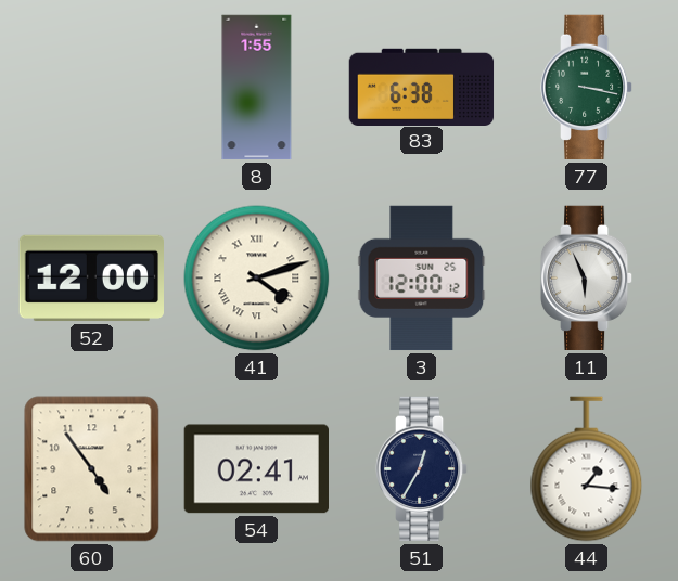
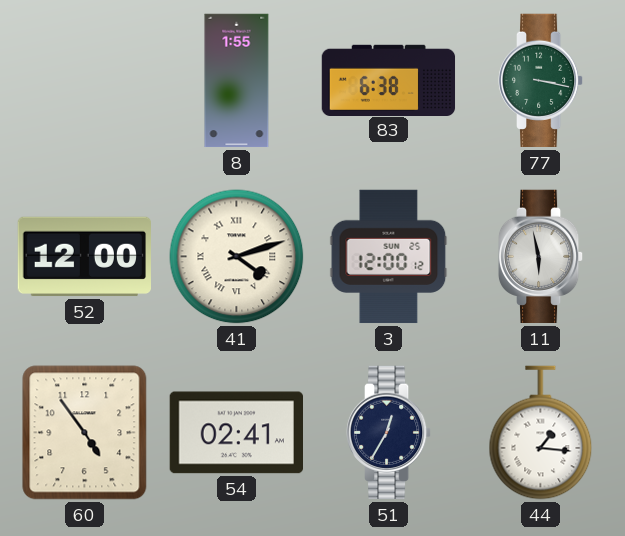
11: 5:56 -> 5:58 (541, 257)
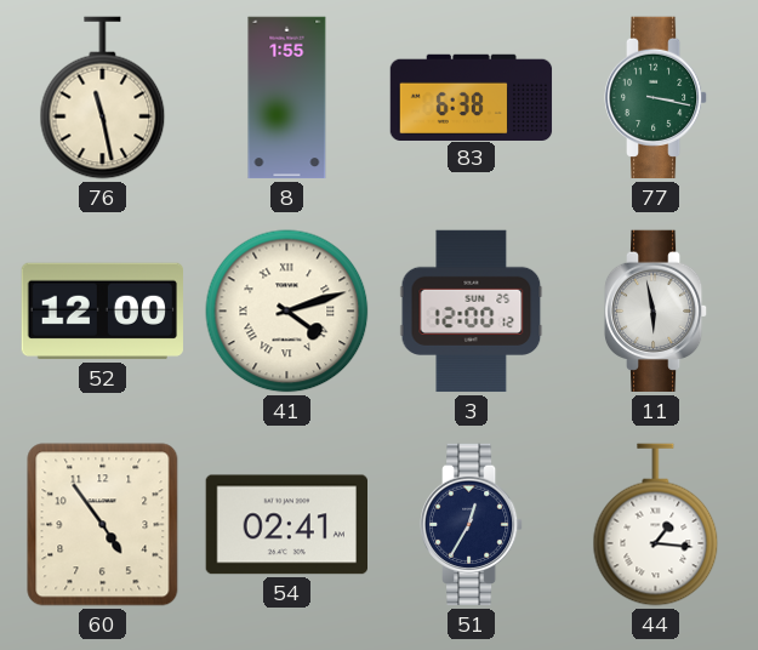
76: none -> 11:28 (103, 98)
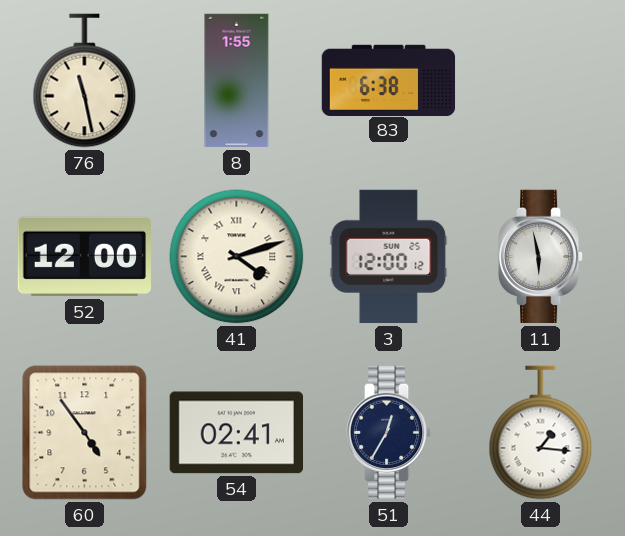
77: 3:17 -> none (656, 98)
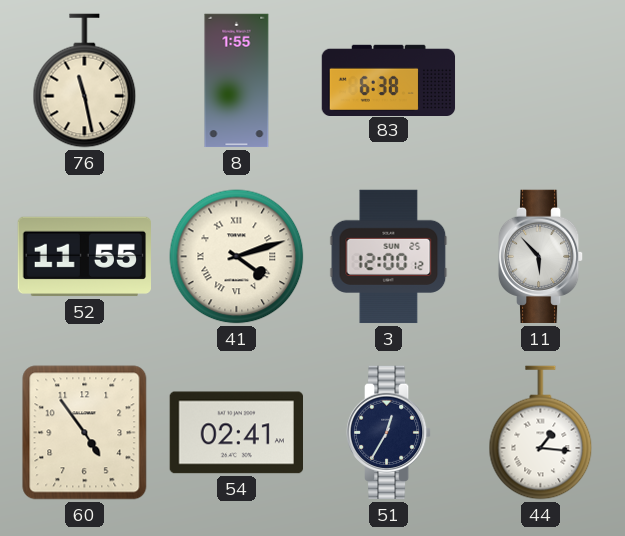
52: 12:00 -> 11:55 (84, 257)
11: 5:58 -> 5:53 (541, 257)
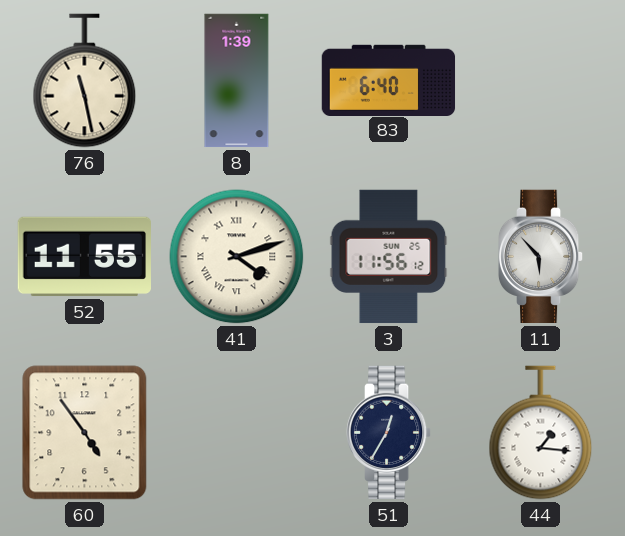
8: 1:55 -> 1:39 (237, 81)
83: 6:38 -> 6:40 (389, 80)
3: 12:00 -> 11:56 (389, 257)
54: 02:41 -> none (236, 433)
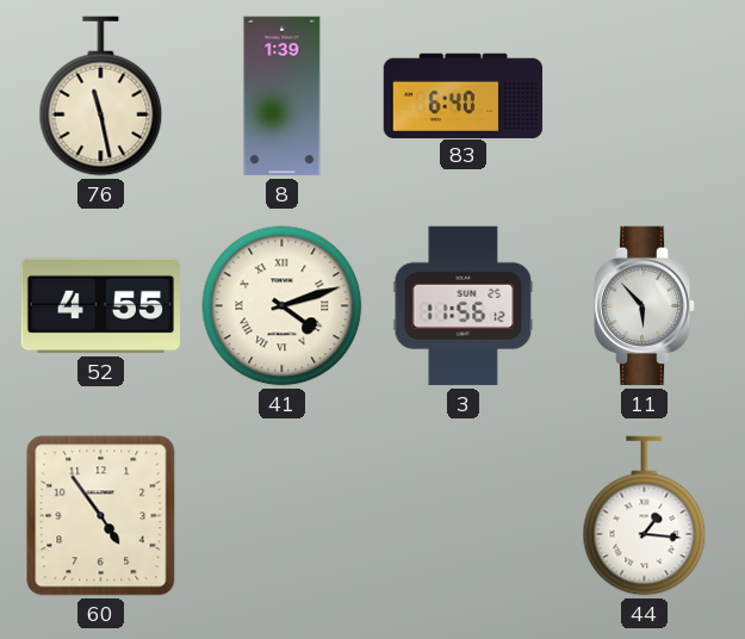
52: 11:55 -> 4:55 (100, 306)
51: 12:35 -> none (389, 433)
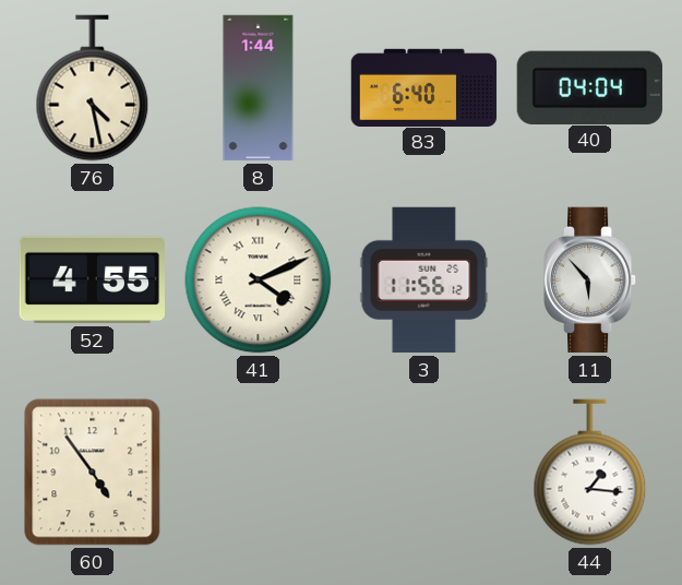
76: 11:28 -> 4:28 (93, 88)
8: 1:39 -> 1:44 (259, 88)
40: none -> 04:04 (589, 87)
41: 4:12 -> 4:11 (259, 280)
